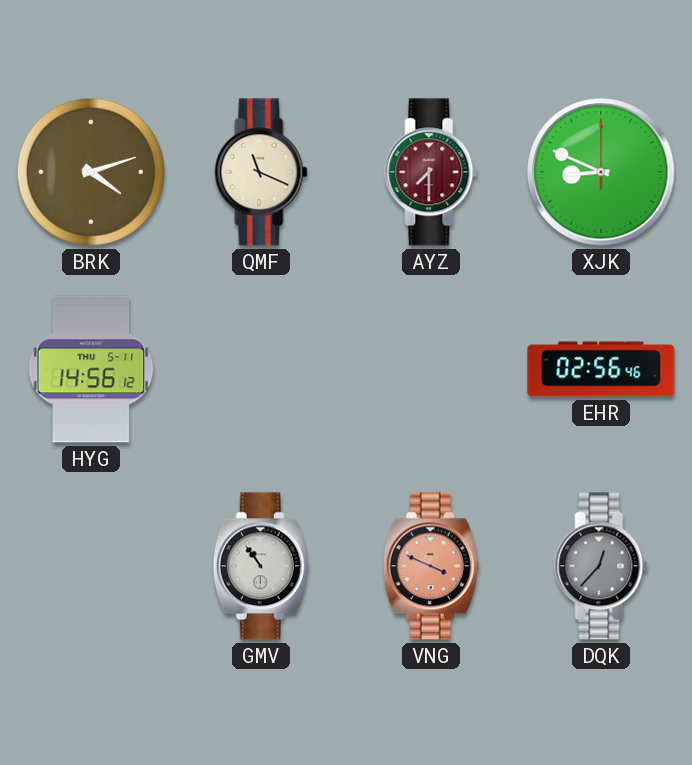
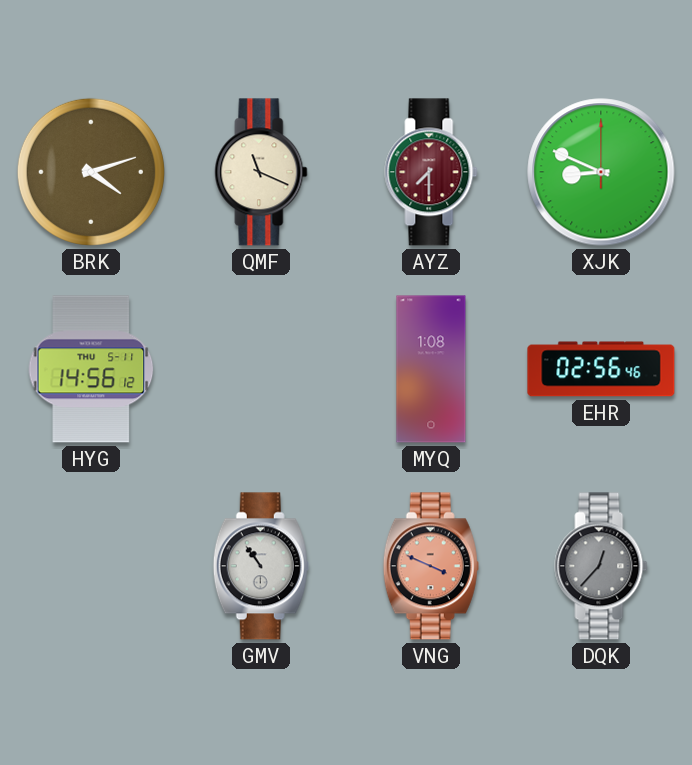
MYQ: none -> 1:08 (431, 369)
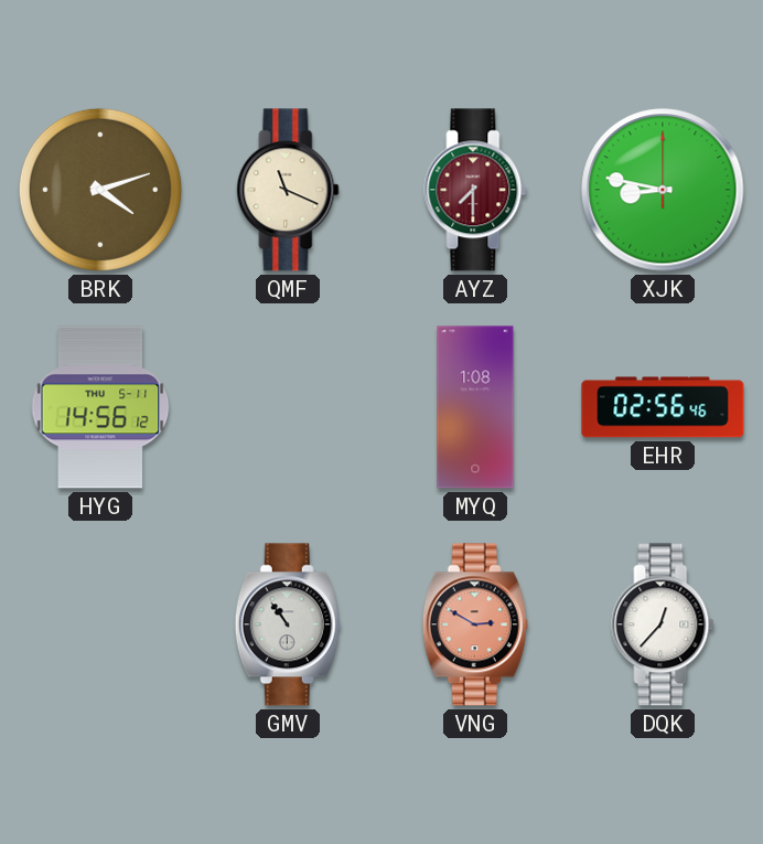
XJK: 8:49 -> 8:47 (663, 190)
VNG: 3:49 -> 2:50 (475, 624)
DQK dial: grey -> white (663, 624)
